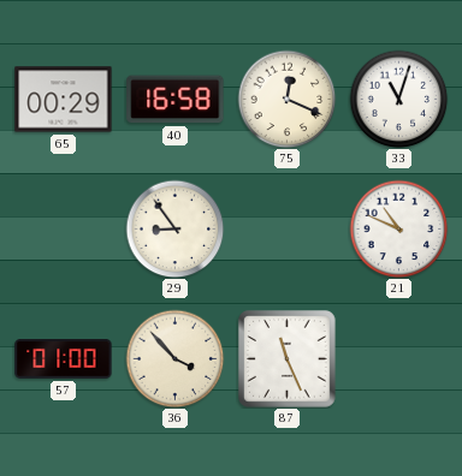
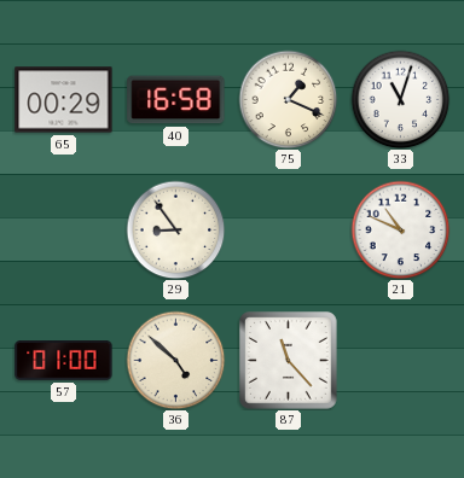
75: 12:19 -> 1:19 (288, 99)
36: 3:53 -> 4:52 (175, 360)
87: 11:26 -> 11:23 (289, 361)
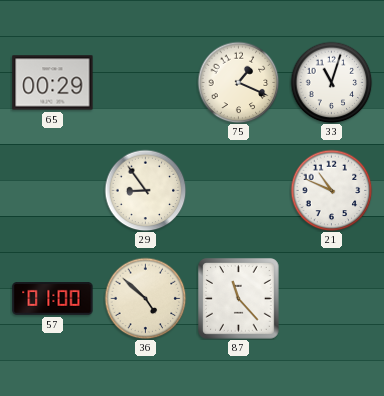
40: 16:58 -> none (176, 100)
